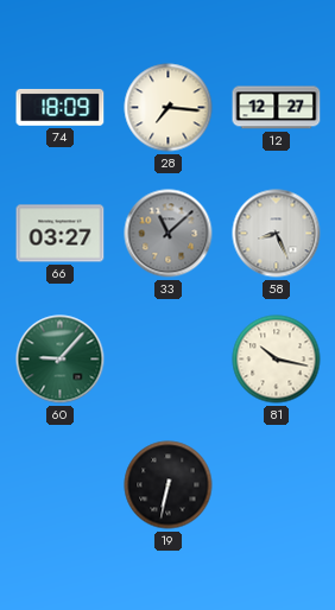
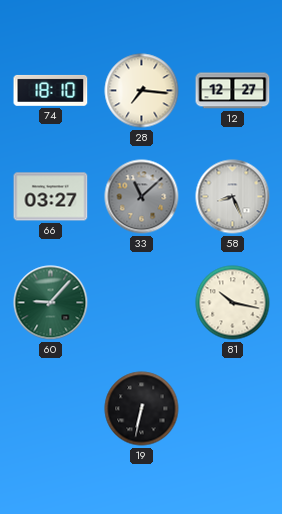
74: 18:09 -> 18:10 (51, 90)
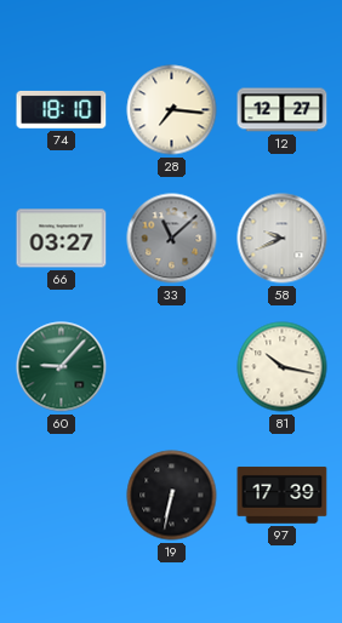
58: 8:26 -> 9:41 (283, 239)
97: none -> 17:39 (283, 496)
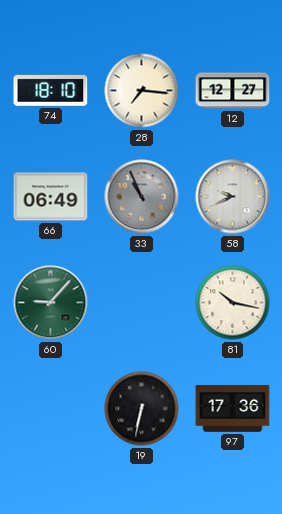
66: 03:27 -> 06:49 (51, 197)
33: 11:08 -> 10:56 (142, 197)
97: 17:39 -> 17:36 (233, 409)
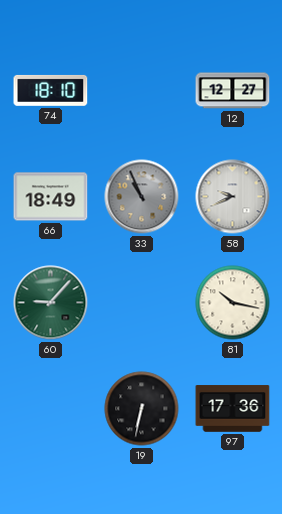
28: 7:16 -> none (142, 91)
66: 06:49 -> 18:49 (51, 197)
